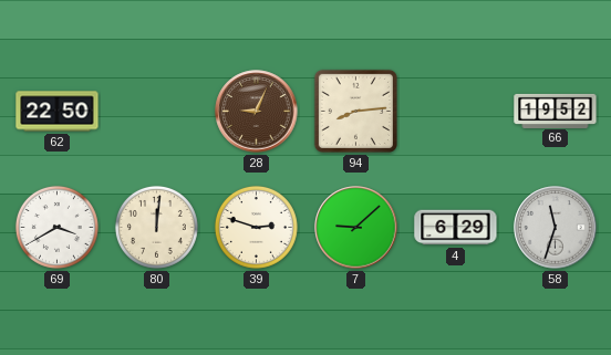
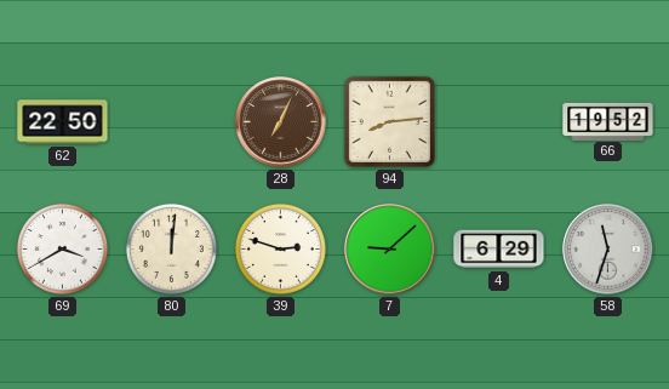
28: 9:04 -> 7:04 (281, 122)
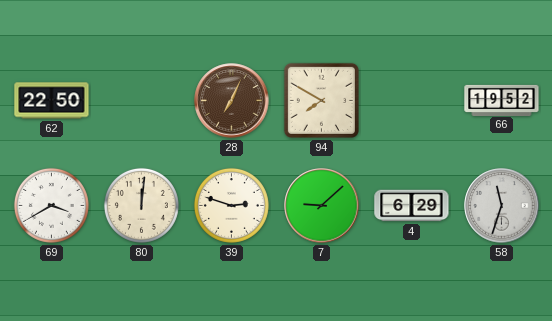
94: 8:14 -> 7:50 (321, 100)
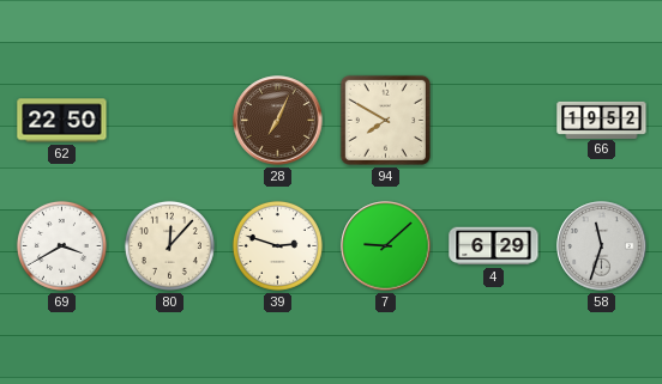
80: 12:01 -> 12:07 (169, 245)
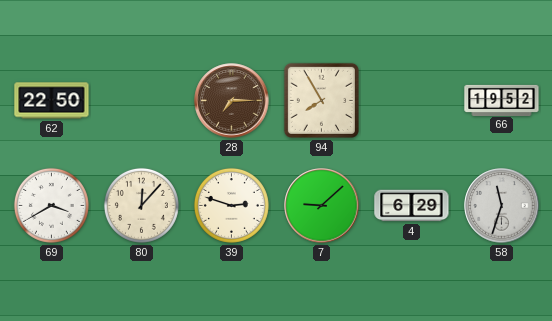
28: 7:04 -> 7:15 (232, 101)
94: 7:50 -> 7:55 (321, 100)
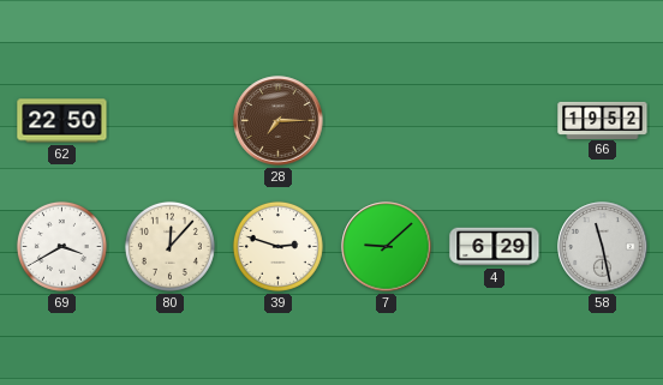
94: 7:55 -> none (321, 100)
58: 11:33 -> 11:28 (603, 247)
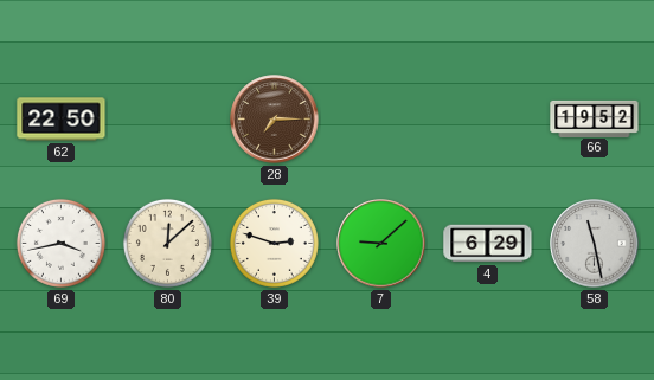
69: 3:40 -> 3:43 (60, 243)
80: 12:07 -> 12:08 (167, 243)
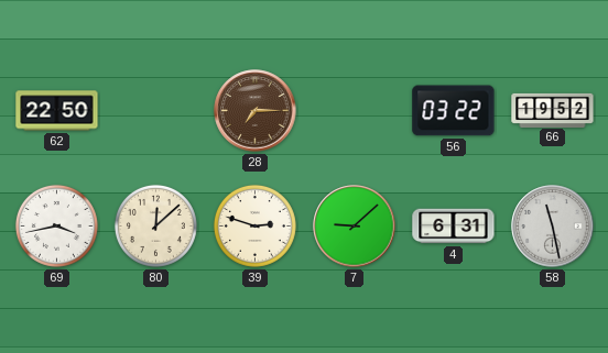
56: none -> 03:22 (454, 111)
4: 6:29 -> 6:31 (454, 227)
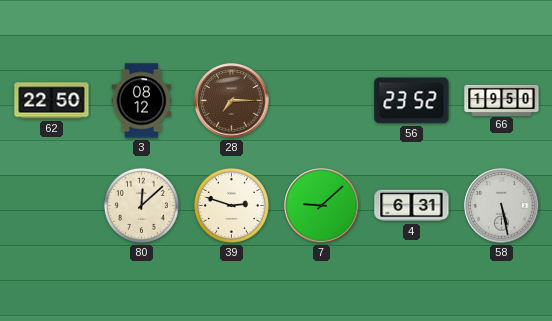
3: none -> 08:12 (142, 101)
56: 03:22 -> 23:52 (412, 101)
66: 19:52 -> 19:50 (502, 100)
69: 3:43 -> none (56, 225)
58: 11:28 -> 5:28 (502, 206)
